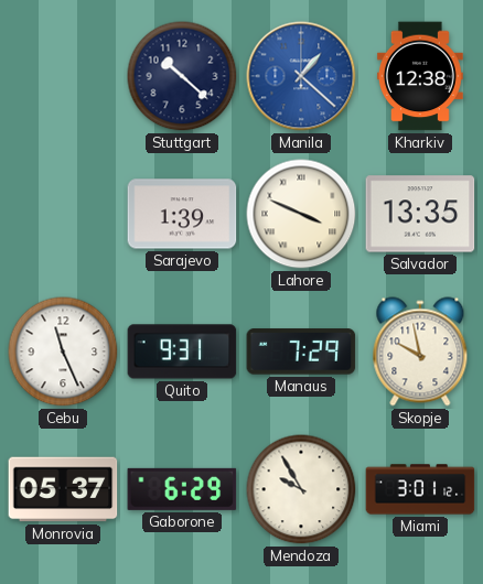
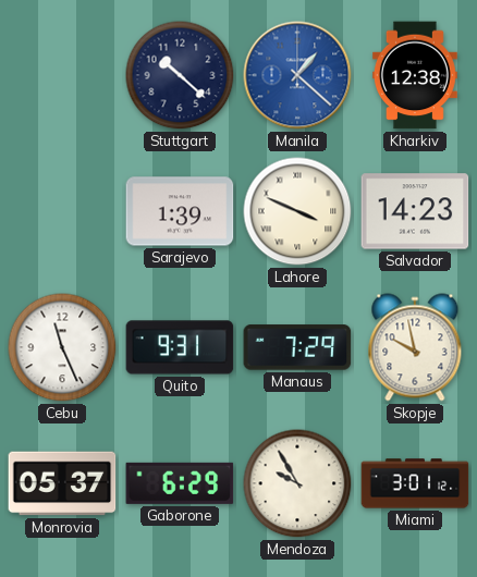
Salvador: 13:35 -> 14:23 (415, 211)
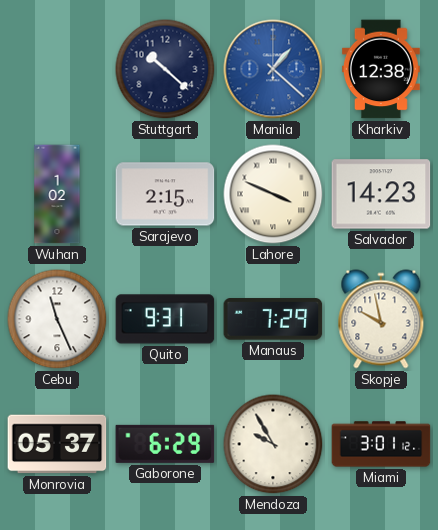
Wuhan: none -> 1:02 (57, 194)
Sarajevo: 1:39 -> 2:15 (165, 194)
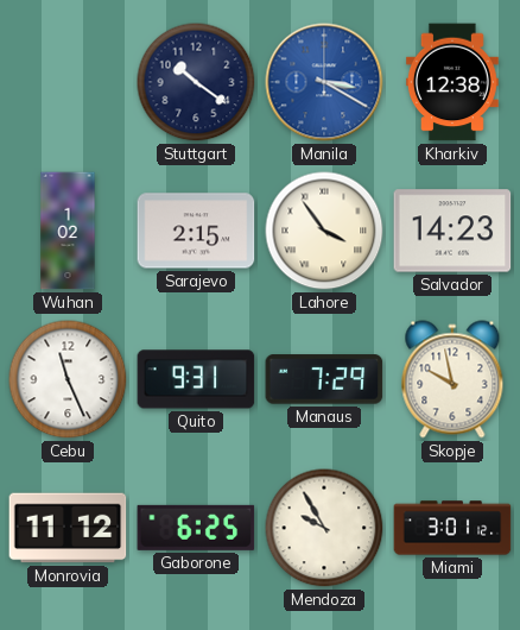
Stuttgart: 10:22 -> 10:21 (196, 82)
Manila: 1:22 -> 3:20 (324, 82)
Lahore: 3:49 -> 3:54 (324, 231)
Monrovia: 05:37 -> 11:12 (68, 528)
Gaborone: 6:29 -> 6:25 (196, 528)
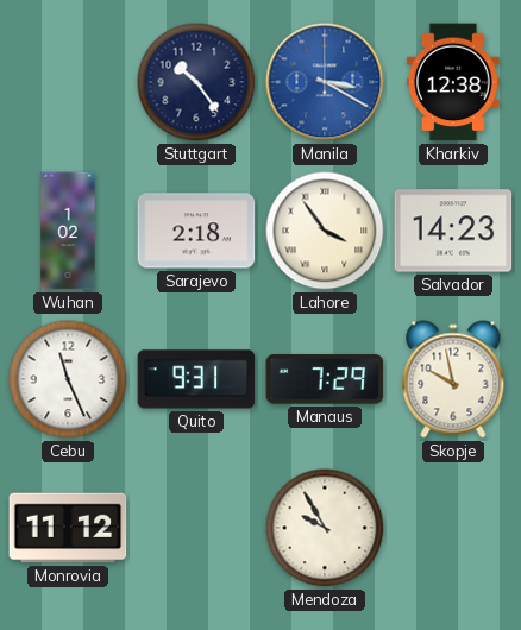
Stuttgart: 10:21 -> 10:24 (196, 82)
Sarajevo: 2:15 -> 2:18 (196, 231)
Gaborone: 6:25 -> none (196, 528)
Miami: 3:01 -> none (452, 528)
